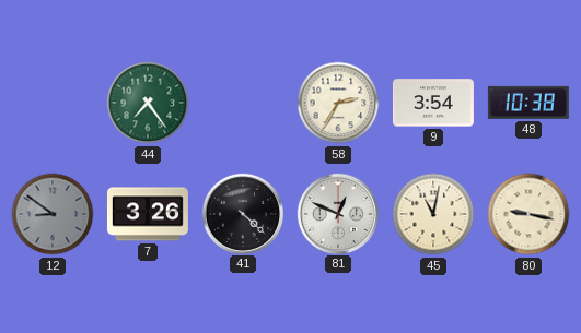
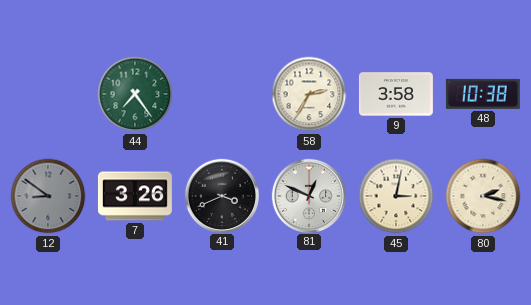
9: 3:54 -> 3:58 (396, 94)
41: 4:22 -> 3:41 (221, 195)
45: 11:02 -> 3:02 (396, 196)
80: 9:17 -> 2:17 (483, 196)
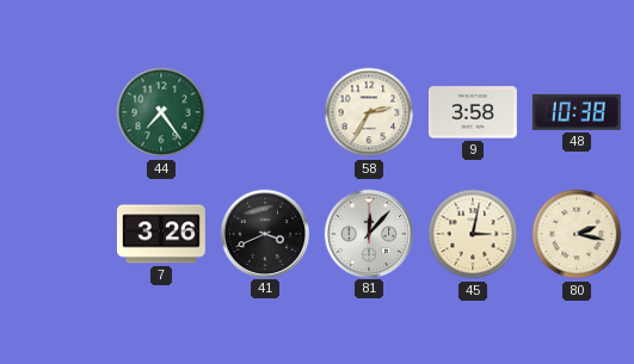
12: 8:51 -> none (48, 196)
81: 12:49 -> 12:07 (368, 233)
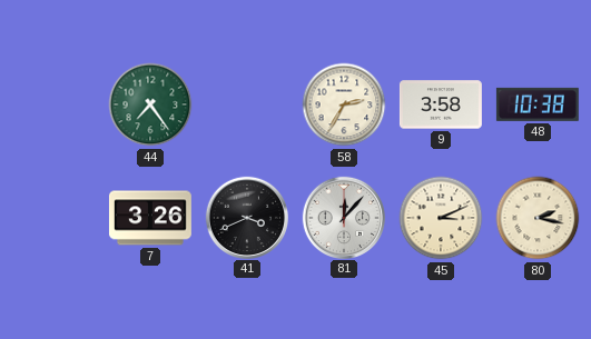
45: 3:02 -> 3:11 (441, 218)
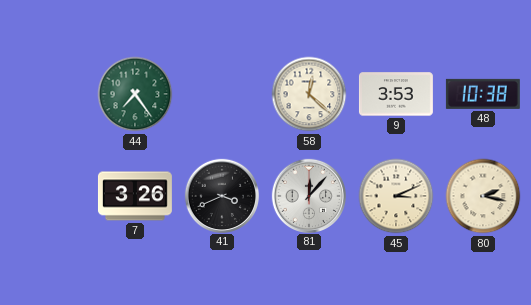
58: 2:35 -> 12:22 (309, 94)
9: 3:58 -> 3:53 (396, 94)
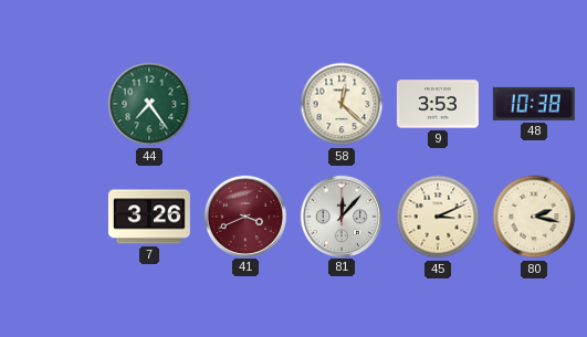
41 dial: black -> burgundy (244, 215)
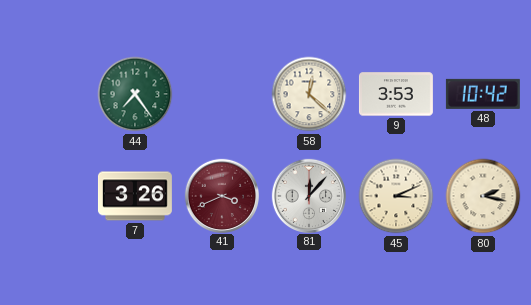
48: 10:38 -> 10:42 (483, 94)
